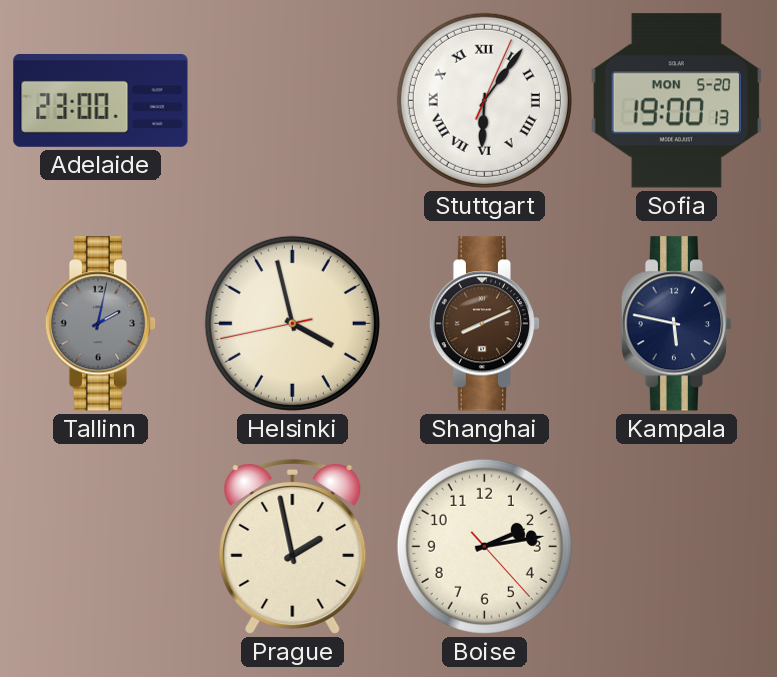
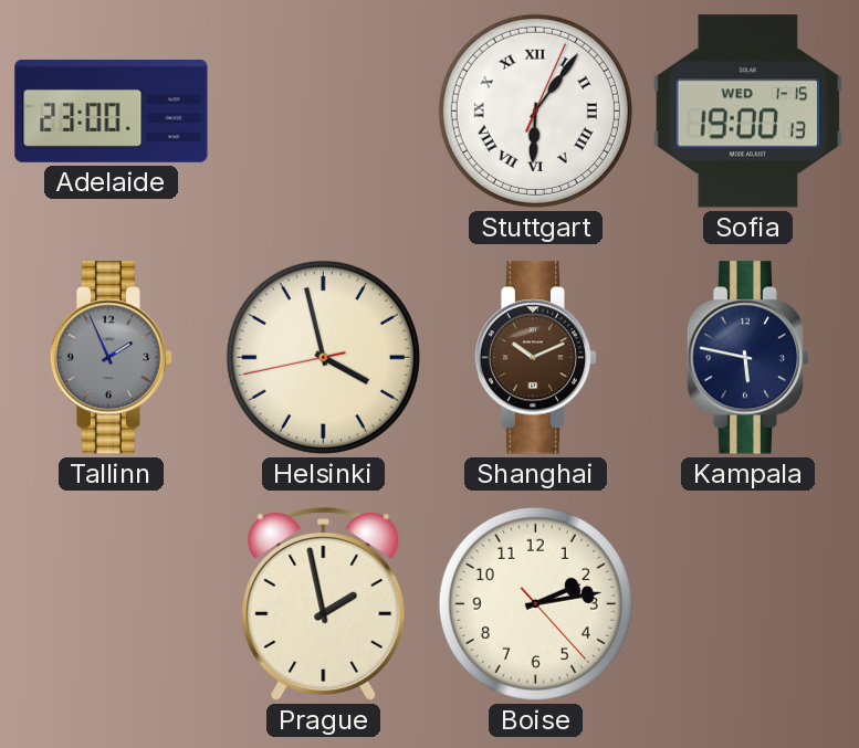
Sofia date: MON 5-20 -> WED 1-15 (748, 112)
Tallinn: 2:02 -> 1:56 (112, 358)
Shanghai: 8:11 -> 10:11 (536, 358)
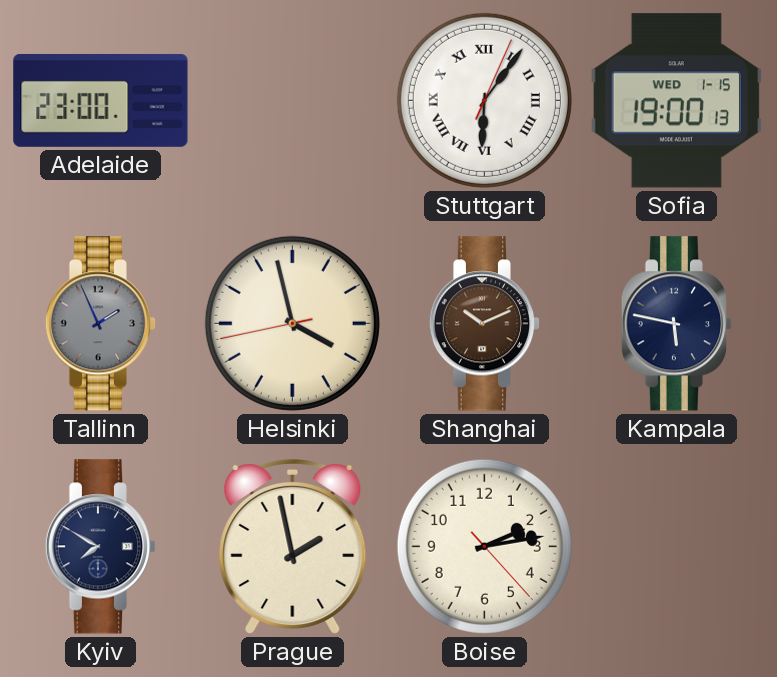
Kyiv: none -> 7:50 (101, 547)
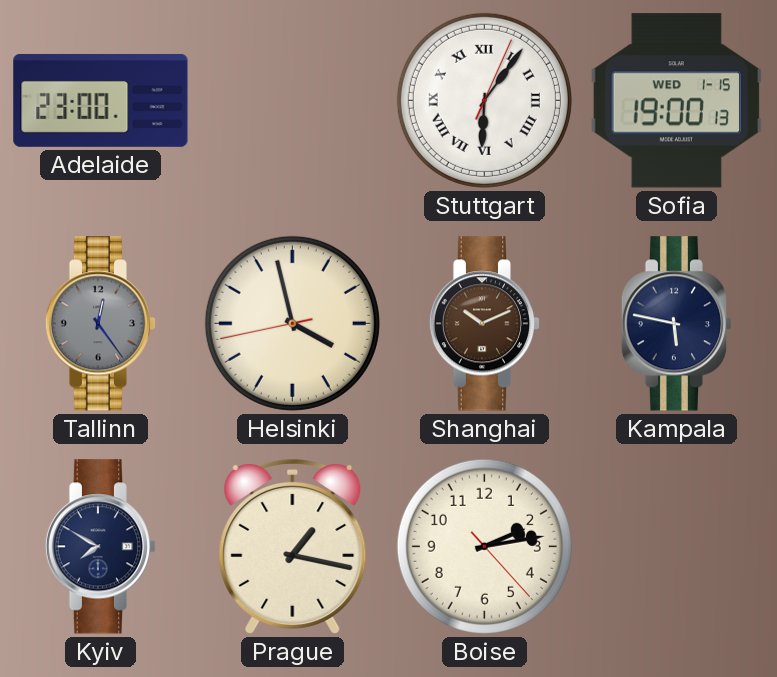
Tallinn: 1:56 -> 12:24 (101, 324)
Prague: 1:58 -> 1:17 (293, 546)
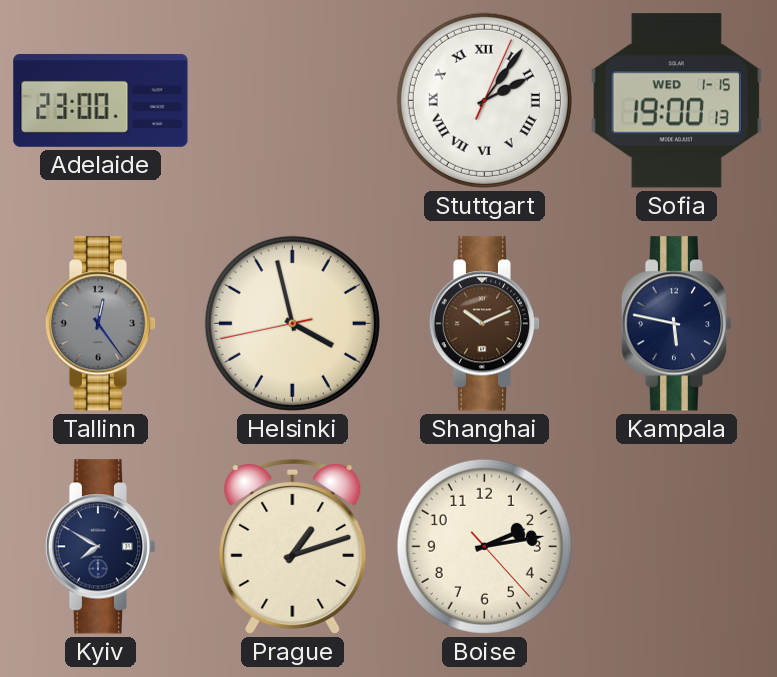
Stuttgart: 6:06 -> 2:06 (484, 100)
Prague: 1:17 -> 1:12 (293, 546)
